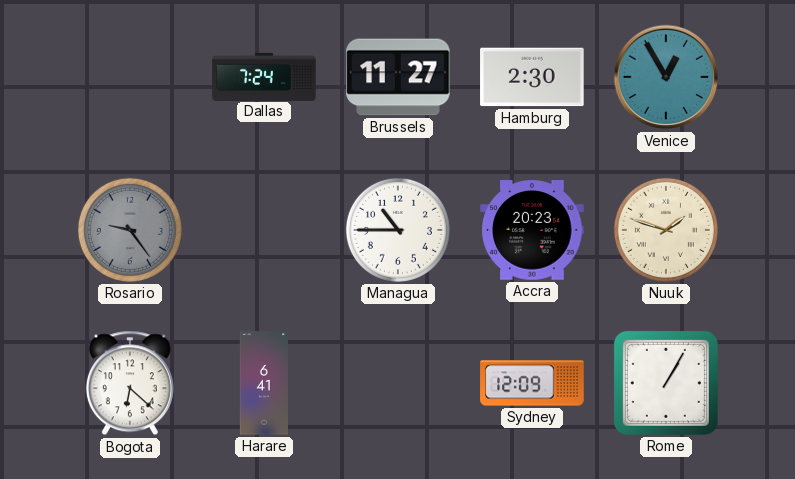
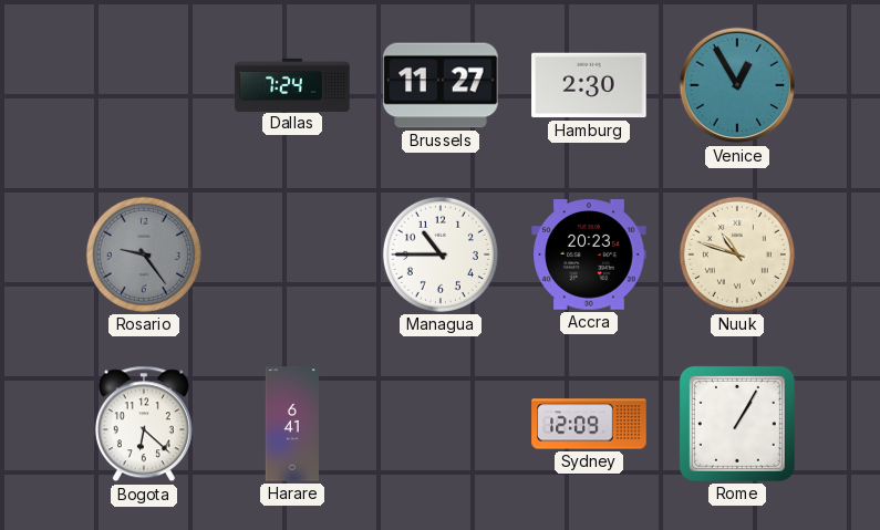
Nuuk: 1:48 -> 10:48 (737, 254)
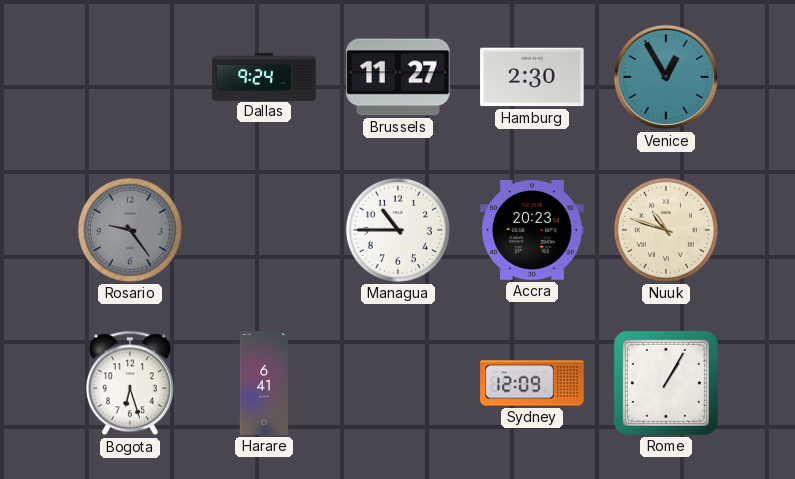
Dallas: 7:24 -> 9:24 (264, 76)
Bogota: 6:22 -> 6:27 (130, 383)
